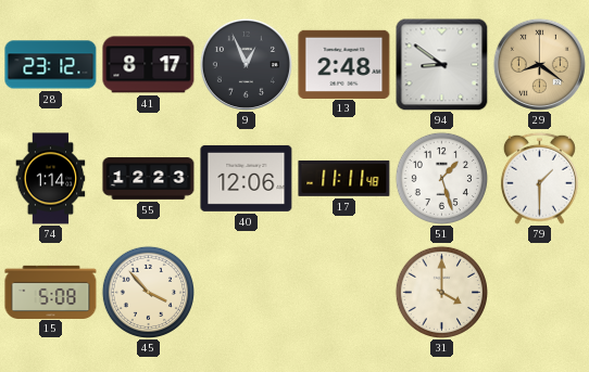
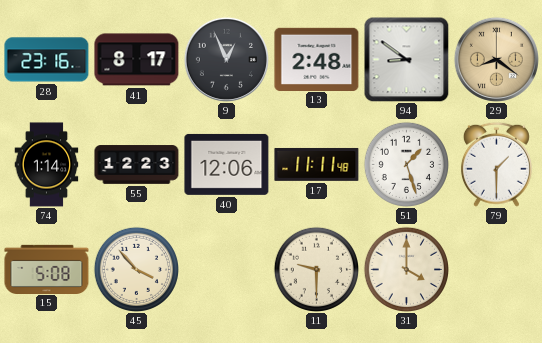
28: 23:12 -> 23:16 (47, 60)
11: none -> 9:30 (316, 269)
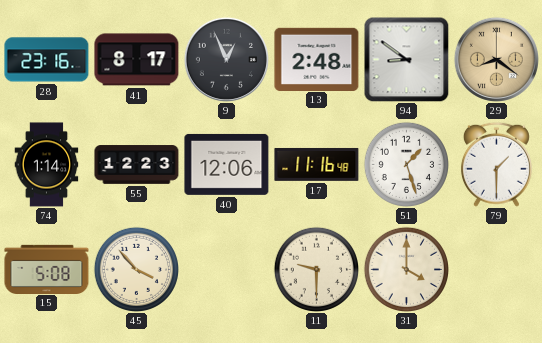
17: 11:11 -> 11:16 (317, 164)
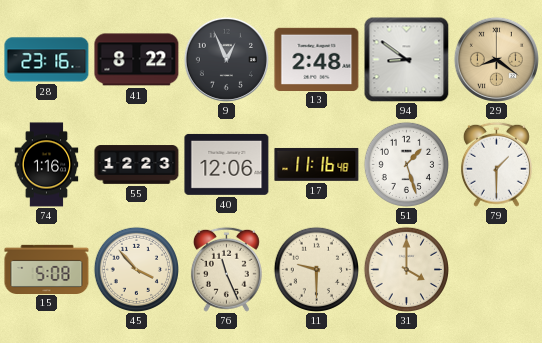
41: 8:17 -> 8:22 (137, 60)
74: 1:14 -> 1:16 (47, 165)
76: none -> 11:26 (226, 269)
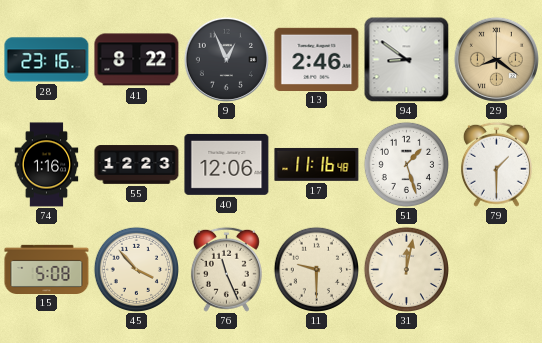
13: 2:48 -> 2:46 (317, 59)
31: 4:00 -> 12:02 (406, 269)
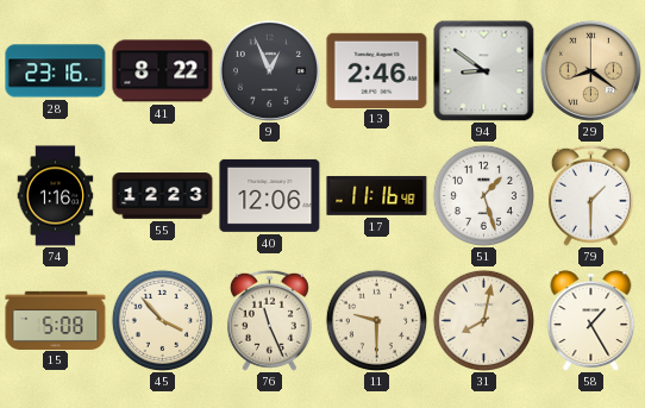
31: 12:02 -> 8:02 (483, 320)
58: none -> 1:25 (591, 321)
